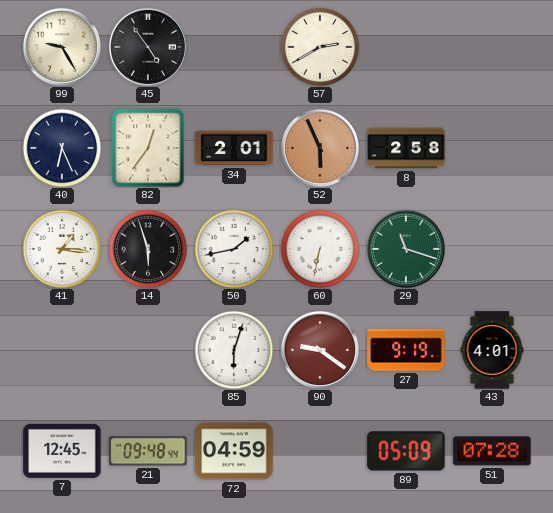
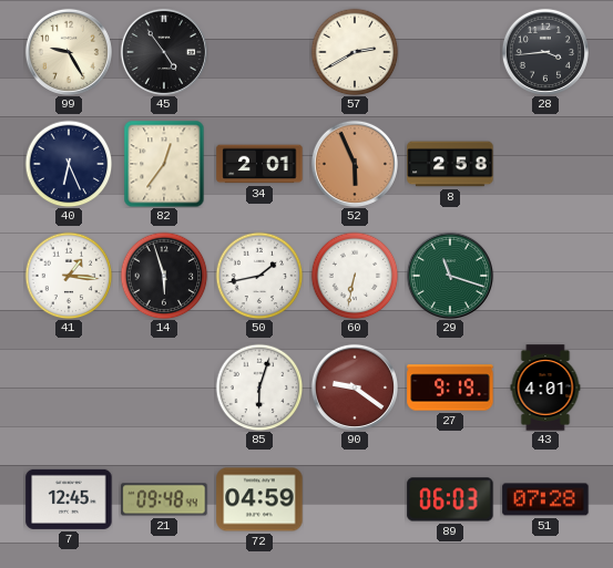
28: none -> 3:44 (545, 52)
89: 05:09 -> 06:03 (450, 499)
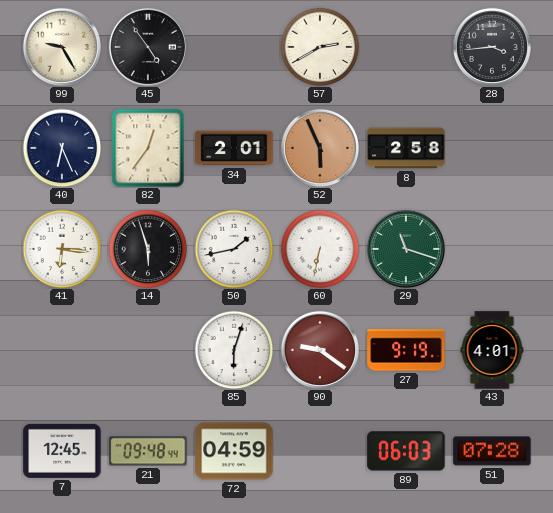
41: 1:16 -> 6:16 (62, 249)
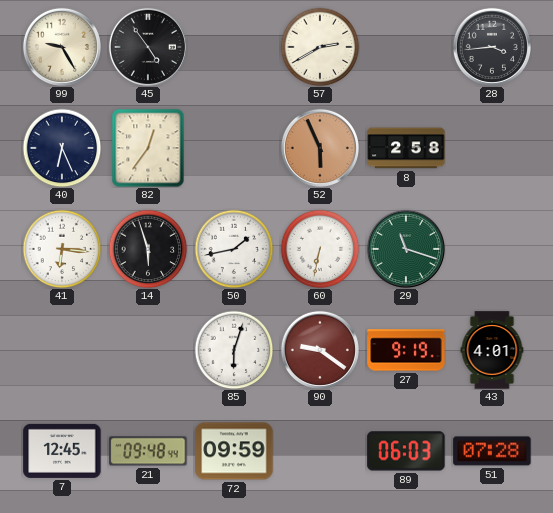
34: 2:01 -> none (234, 148)
72: 04:59 -> 09:59 (234, 451)
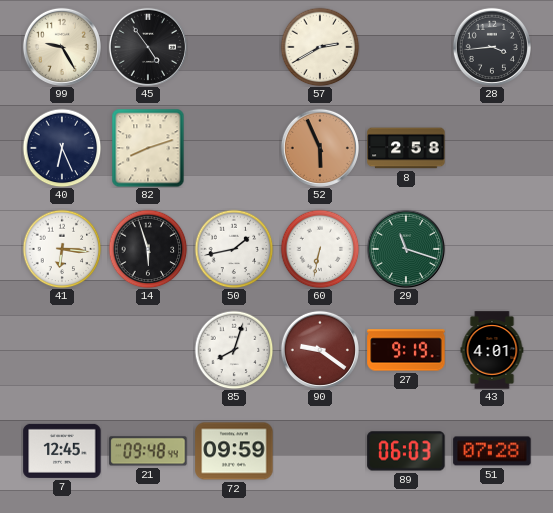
82: 12:36 -> 8:12 (148, 148)
85: 6:03 -> 8:03 (234, 350)
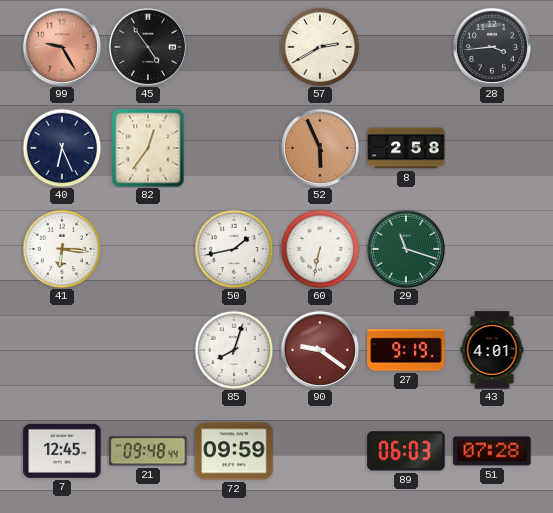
99 dial: cream -> salmon (62, 47)
82: 8:12 -> 12:36 (148, 148)
14: 5:57 -> none (148, 249)
